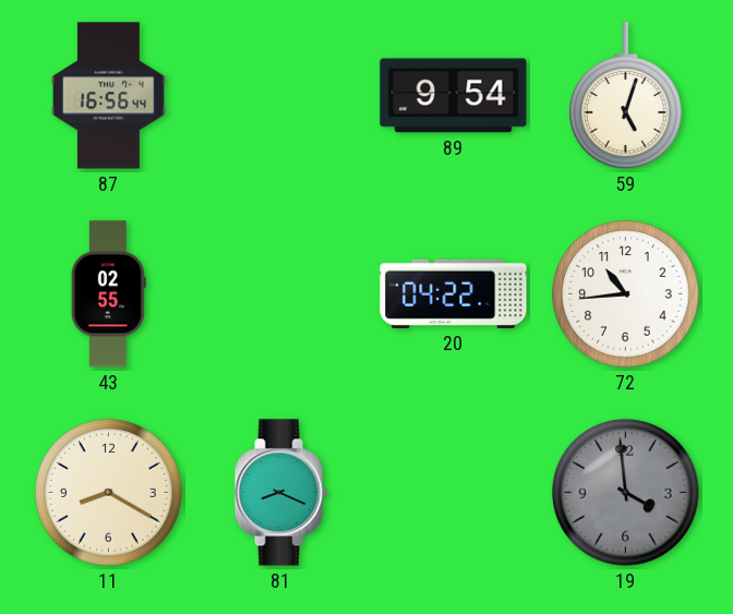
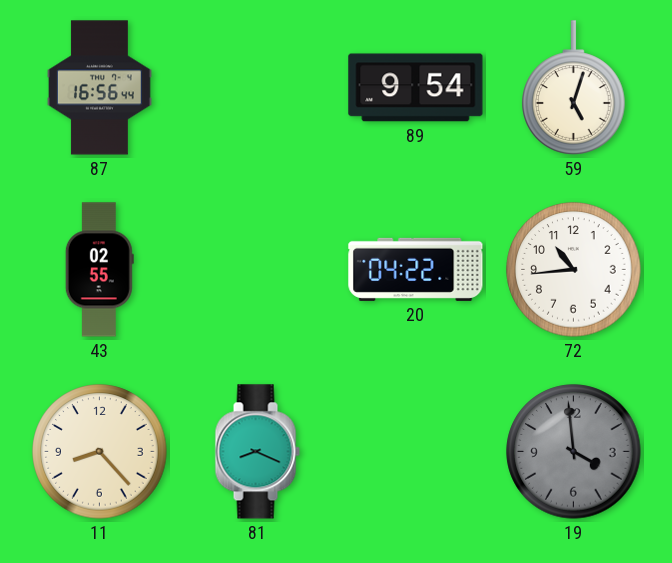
11: 8:20 -> 8:23 (100, 452)
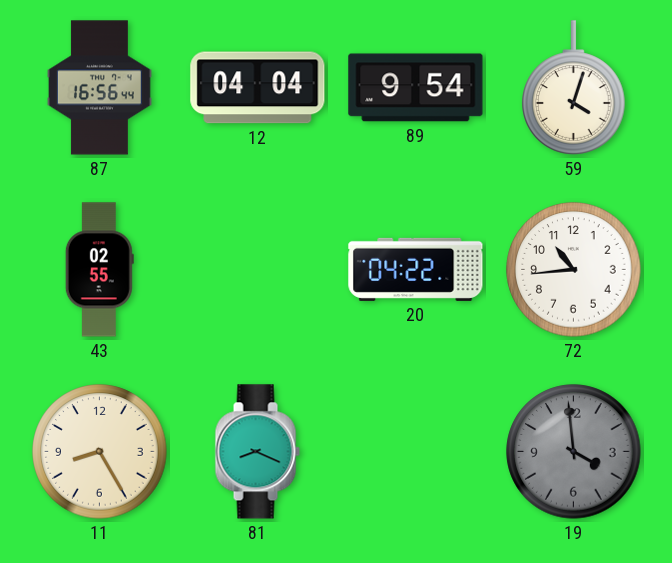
12: none -> 04:04 (258, 88)
59: 5:03 -> 4:03 (574, 88)
11: 8:23 -> 8:25 (100, 452)
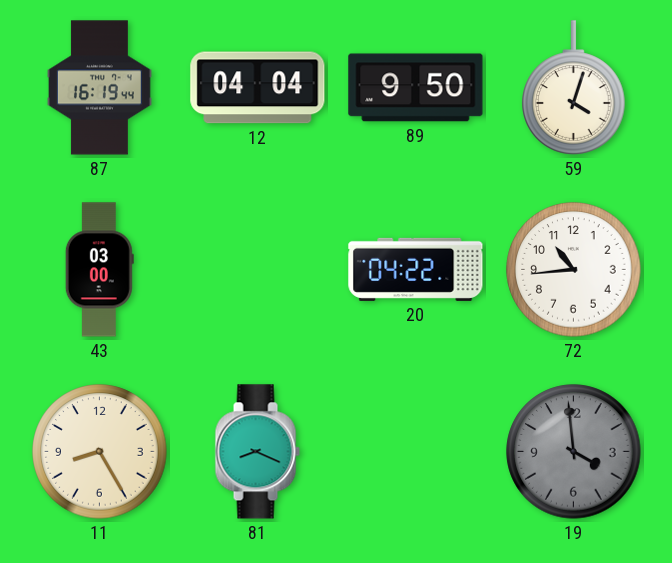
87: 16:56 -> 16:19 (99, 88)
89: 9:54 -> 9:50 (416, 88)
43: 02:55 -> 03:00 (99, 270)
